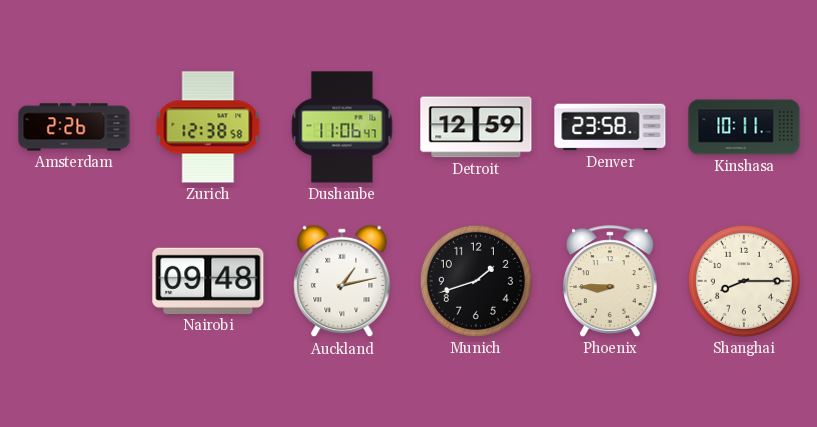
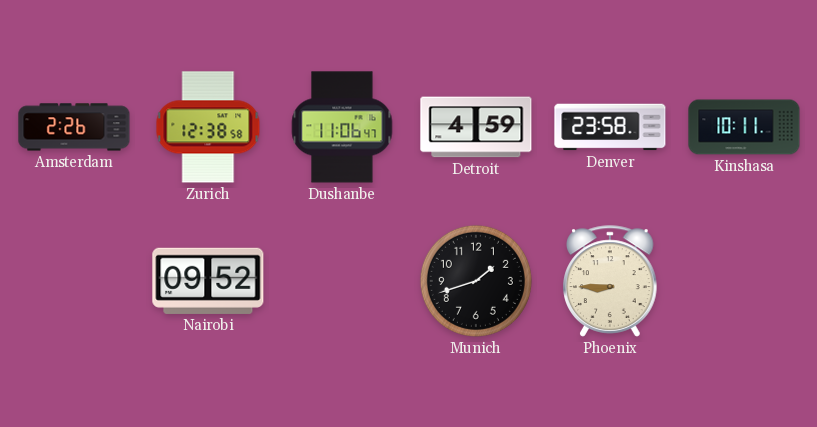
Detroit: 12:59 -> 4:59 (476, 127)
Nairobi: 09:48 -> 09:52 (208, 281)
Auckland: 1:13 -> none (342, 281)
Shanghai: 8:15 -> none (744, 281)
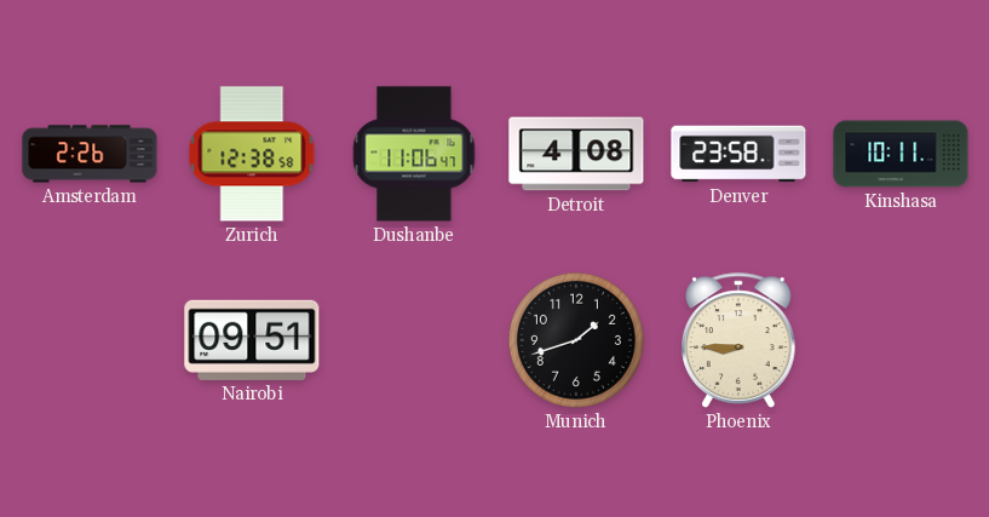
Detroit: 4:59 -> 4:08 (576, 154)
Nairobi: 09:52 -> 09:51 (252, 340)
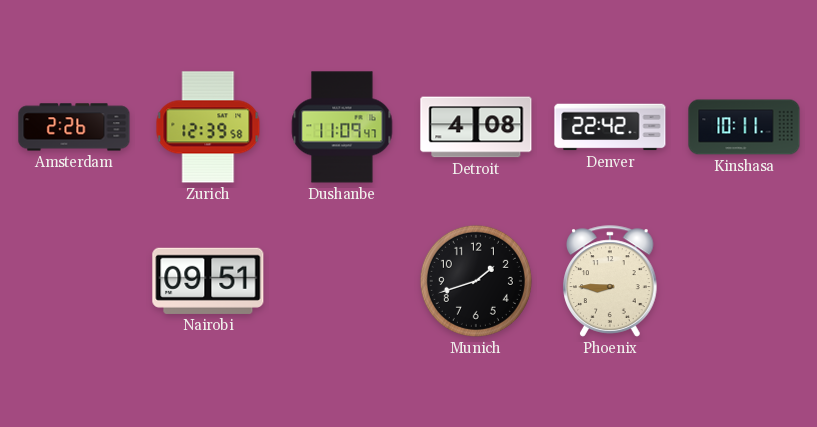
Zurich: 12:38 -> 12:39 (208, 127)
Dushanbe: 11:06 -> 11:09 (342, 127)
Denver: 23:58 -> 22:42 (610, 127)
